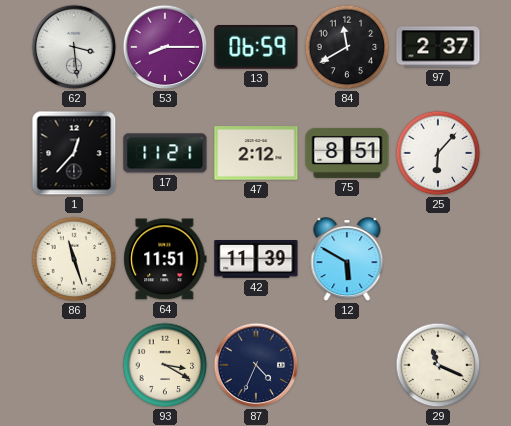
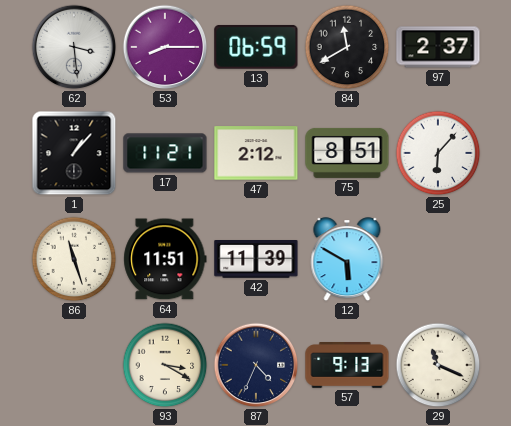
1: 12:37 -> 1:07 (74, 153)
57: none -> 9:13 (347, 366)
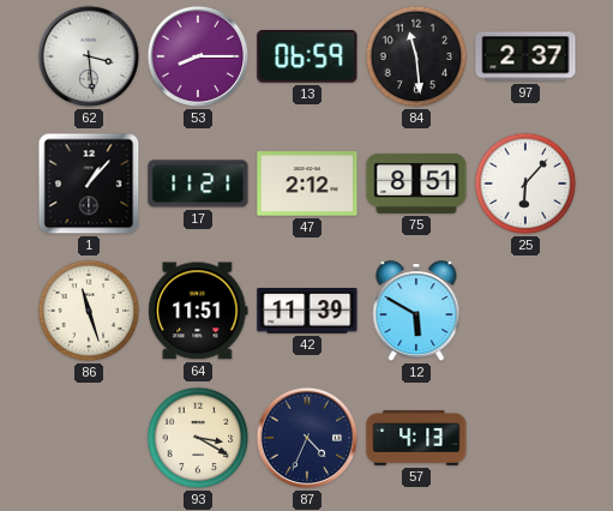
84: 11:40 -> 11:29 (416, 56)
57: 9:13 -> 4:13 (416, 439)
29: 11:19 -> none (438, 365)
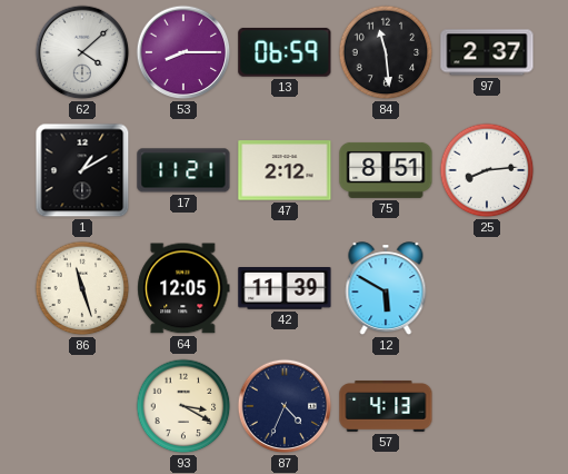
62: 3:29 -> 4:08 (82, 52)
1: 1:07 -> 1:10 (82, 170)
25: 6:07 -> 8:14 (487, 170)
64: 11:51 -> 12:05 (183, 288)
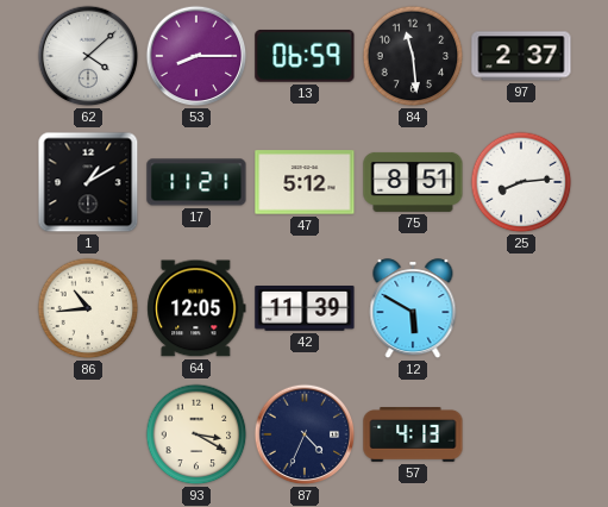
47: 2:12 -> 5:12 (305, 182)
86: 11:27 -> 10:44 (88, 308)
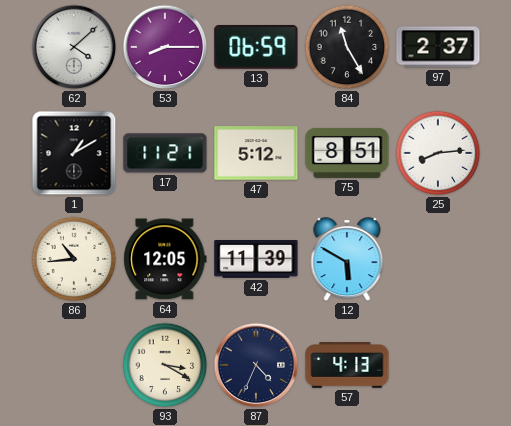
84: 11:29 -> 11:25 (347, 47)
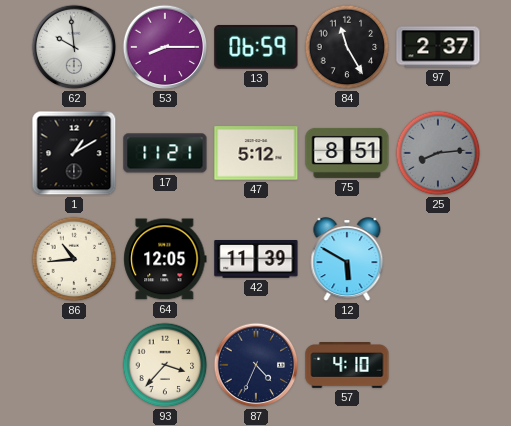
62: 4:08 -> 9:59 (74, 47)
25 dial: white -> grey (438, 153)
93: 3:20 -> 3:37 (165, 365)
57: 4:13 -> 4:10 (347, 366)
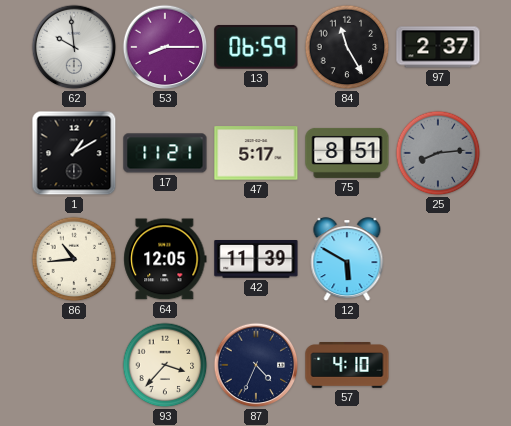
47: 5:12 -> 5:17 (256, 153)
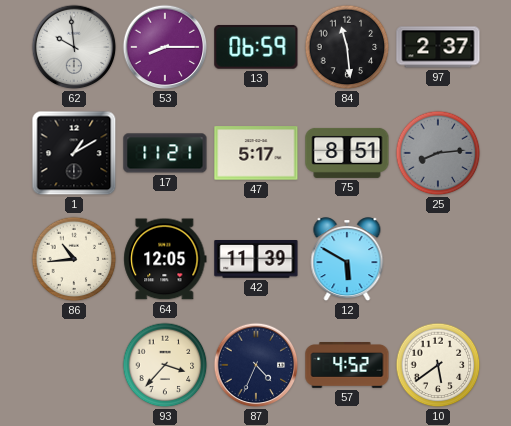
84: 11:25 -> 11:29 (347, 47)
57: 4:10 -> 4:52 (347, 366)
10: none -> 5:39 (438, 365)
